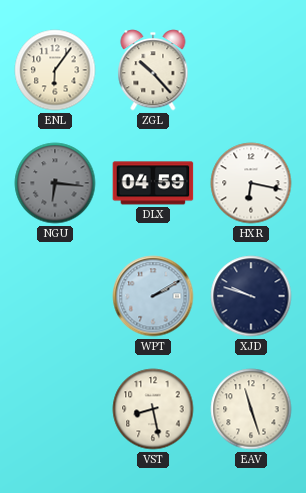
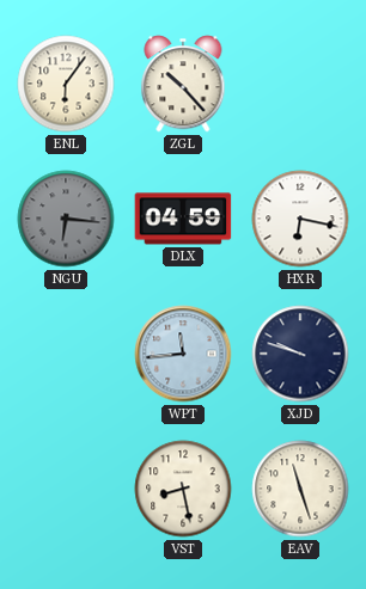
WPT: 2:10 -> 11:44 (183, 354)
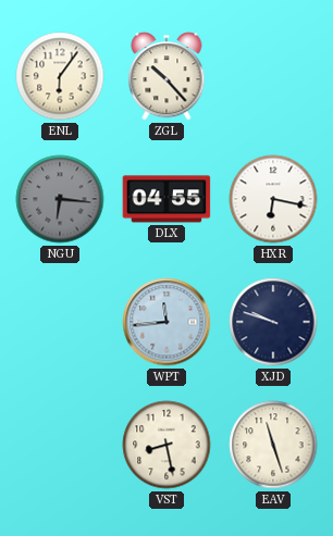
DLX: 04:59 -> 04:55 (166, 199)
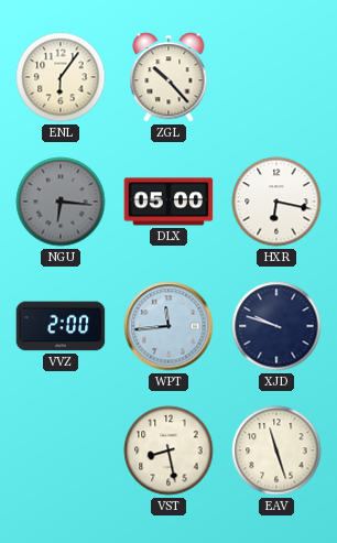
DLX: 04:55 -> 05:00 (168, 202)
VVZ: none -> 2:00 (61, 326)
